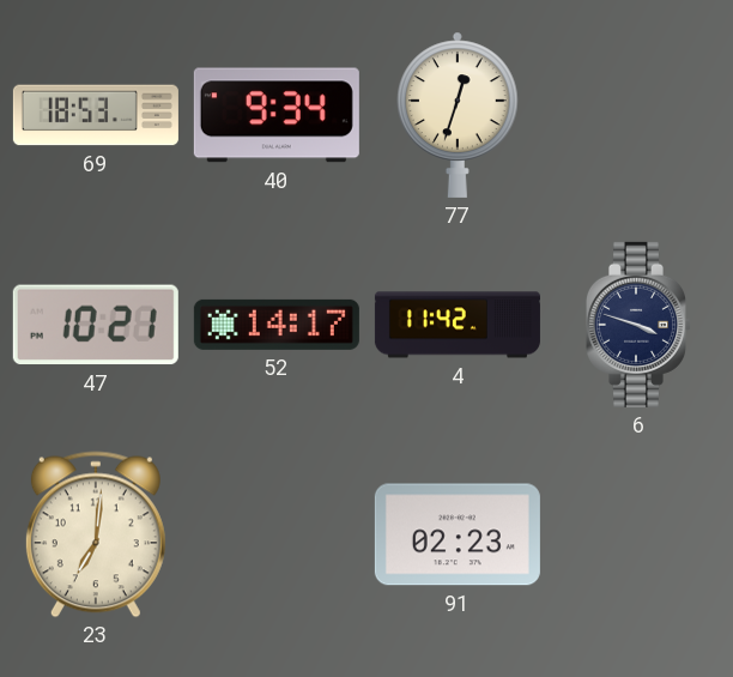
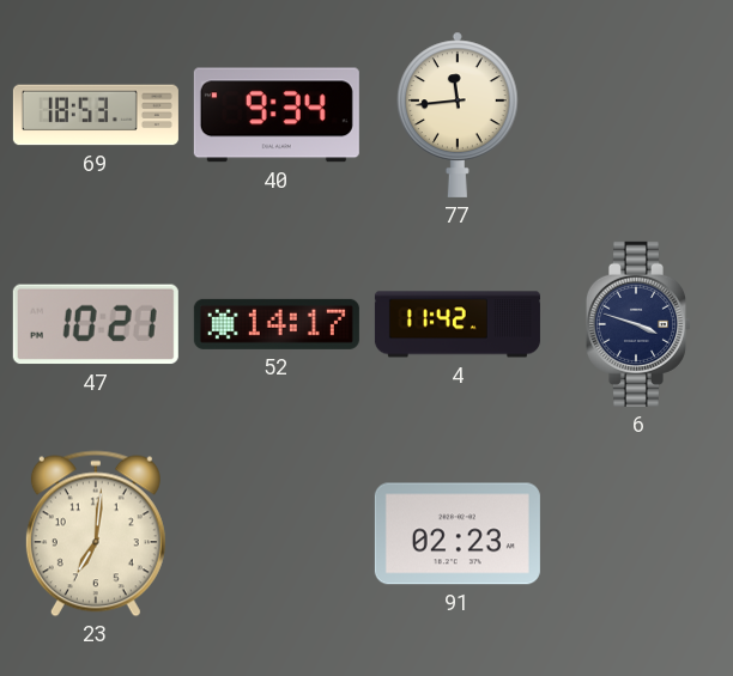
77: 12:33 -> 11:44 (459, 115)
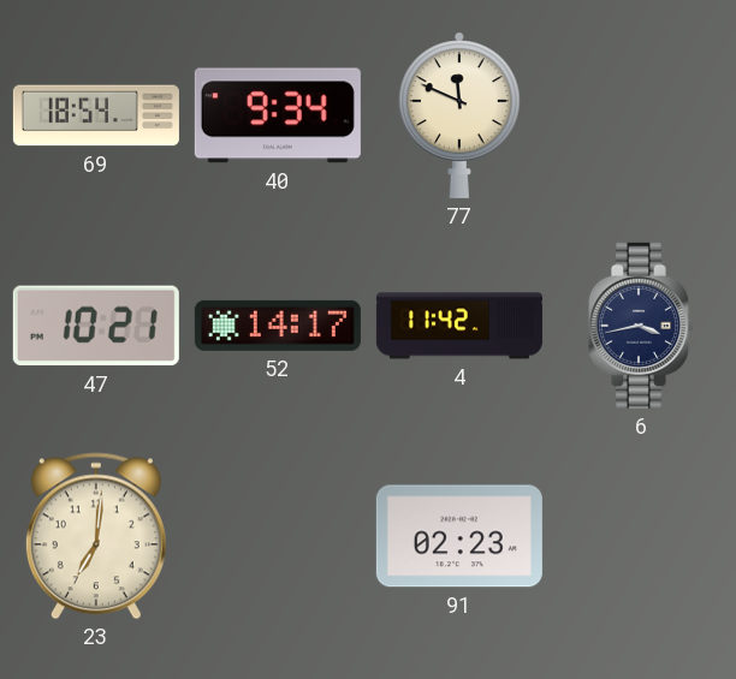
69: 18:53 -> 18:54 (96, 115)
77: 11:44 -> 11:49 (461, 115)
6: 3:48 -> 3:43 (640, 326)
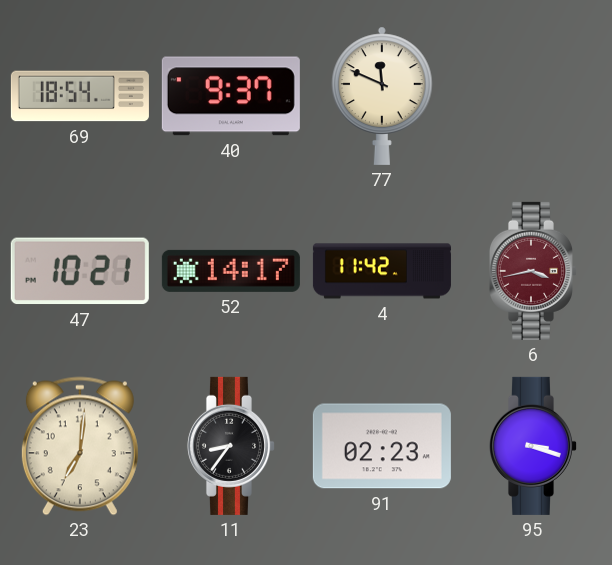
40: 9:34 -> 9:37 (231, 96)
6 dial: navy -> burgundy (532, 271)
11: none -> 8:36 (230, 446)
95: none -> 3:18 (532, 446)
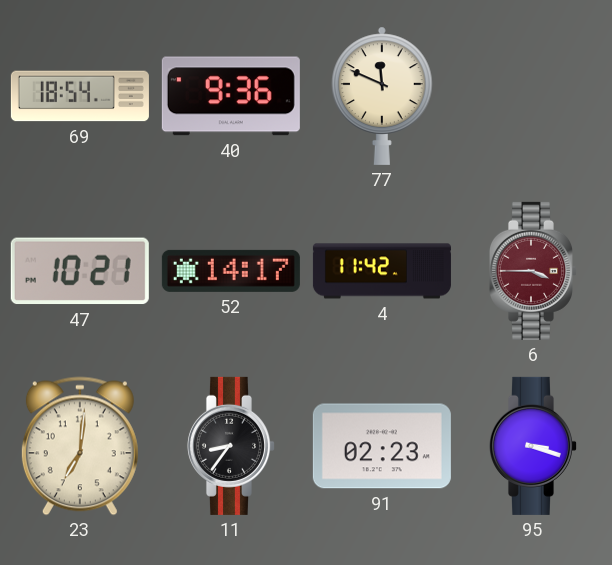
40: 9:37 -> 9:36 (231, 96)
6: 3:43 -> 3:45 (532, 271)
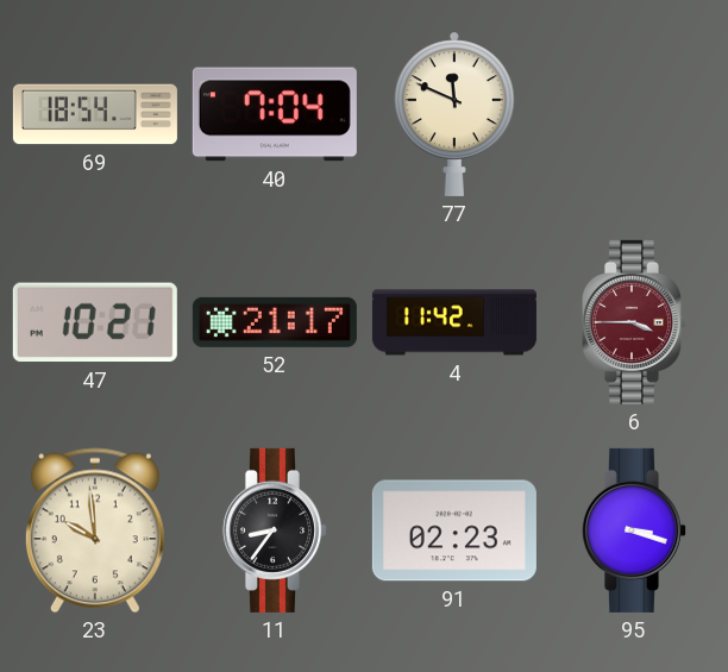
40: 9:36 -> 7:04 (275, 114)
52: 14:17 -> 21:17 (275, 322)
23: 7:01 -> 9:59 (95, 530)
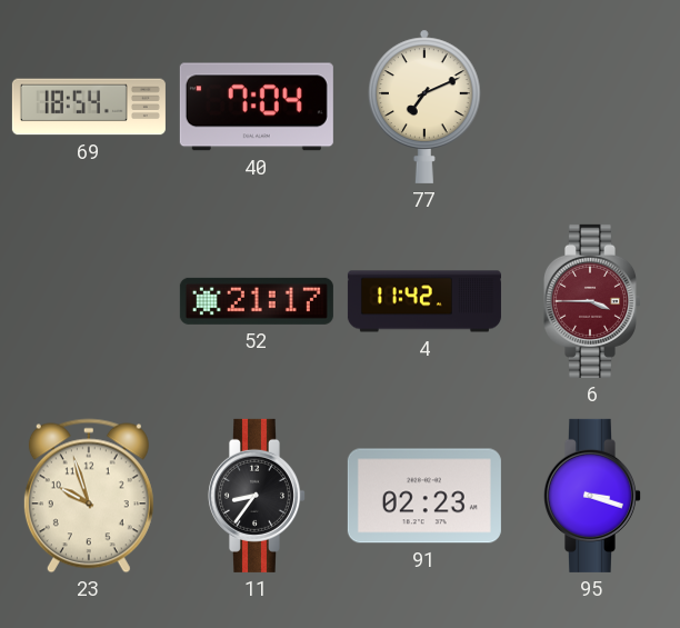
77: 11:49 -> 7:11 (426, 107)
47: 10:21 -> none (95, 322)
23: 9:59 -> 9:57 (89, 496)
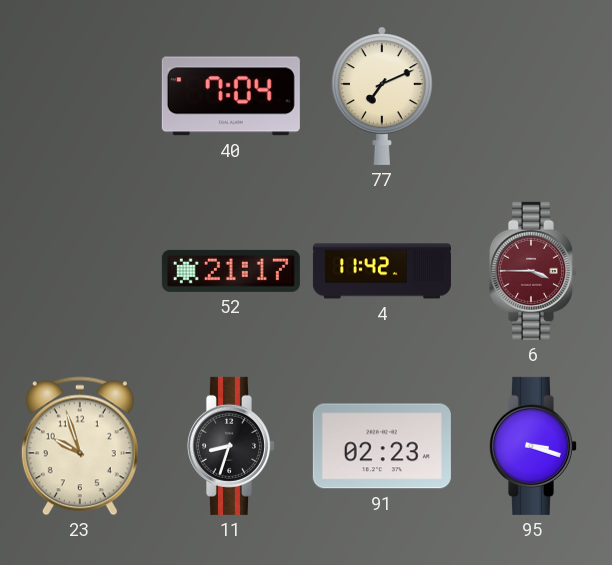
69: 18:54 -> none (89, 107)
11: 8:36 -> 8:33 (230, 446)
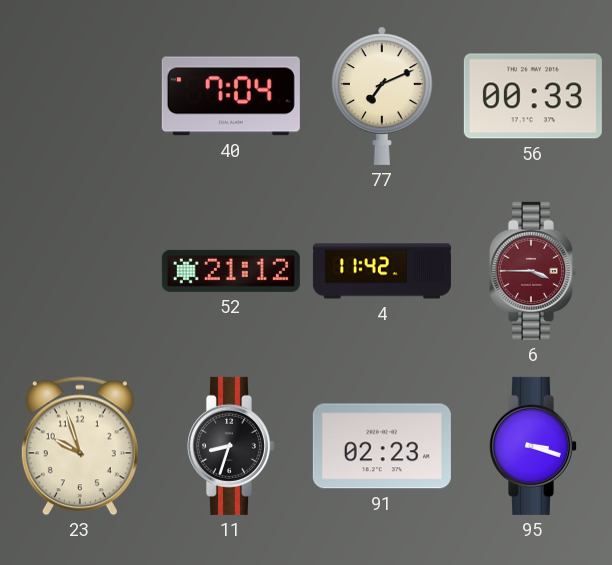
56: none -> 00:33 (533, 96)
52: 21:17 -> 21:12 (231, 271)
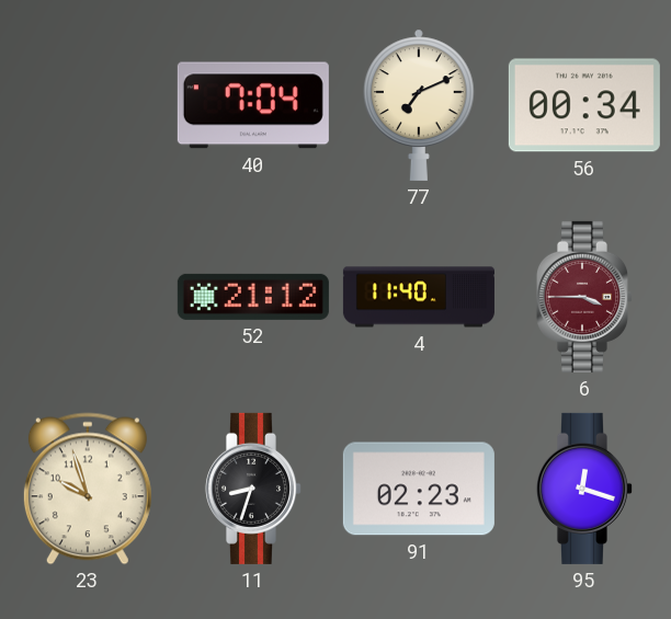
56: 00:33 -> 00:34 (584, 105)
4: 11:42 -> 11:40 (419, 297)
95: 3:18 -> 12:18 (583, 489)
